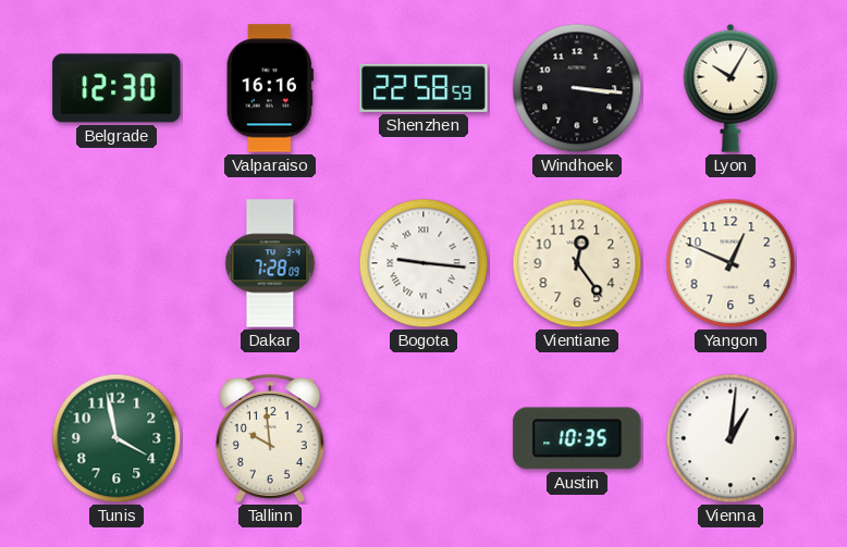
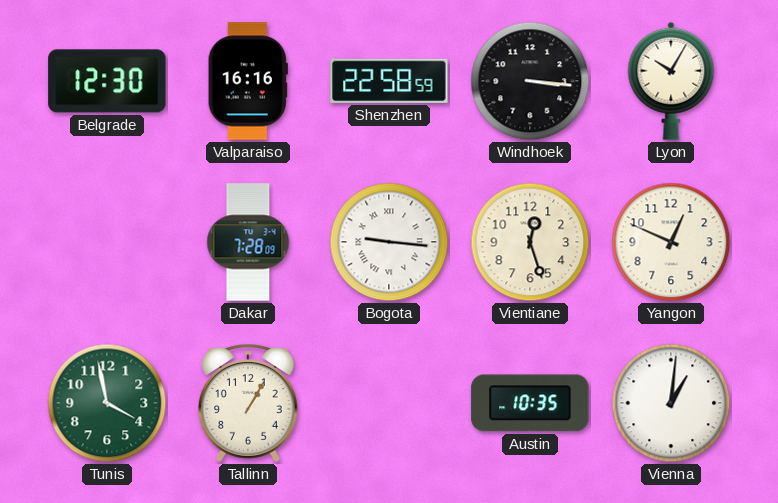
Vientiane: 12:24 -> 12:27 (530, 242)
Tallinn: 9:59 -> 1:05 (249, 403)
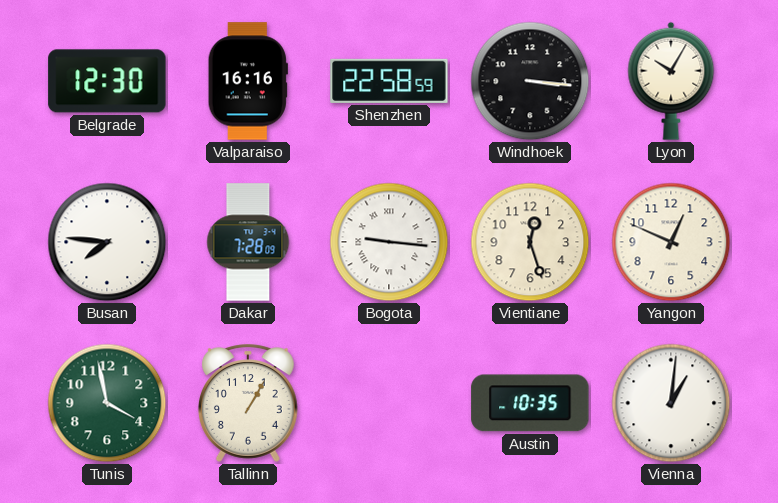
Busan: none -> 7:46 (107, 242)
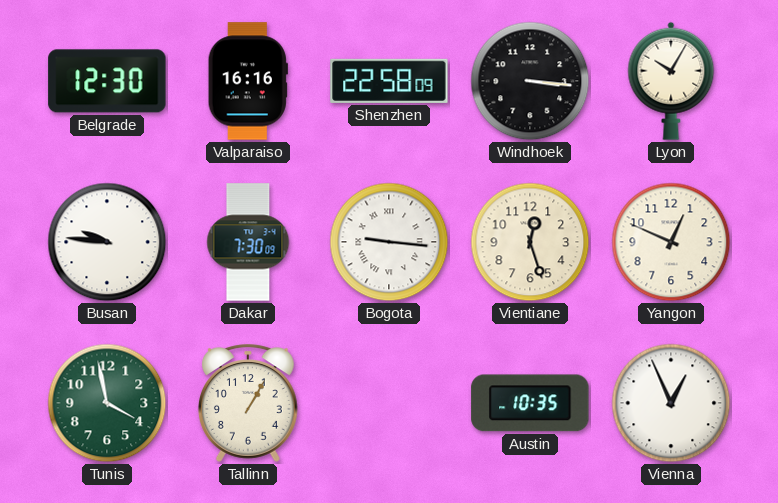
Shenzhen: 22:58:59 -> 22:58:09 (389, 81)
Busan: 7:46 -> 9:46 (107, 242)
Dakar: 7:28 -> 7:30 (248, 242)
Vienna: 1:01 -> 12:56 (671, 403)
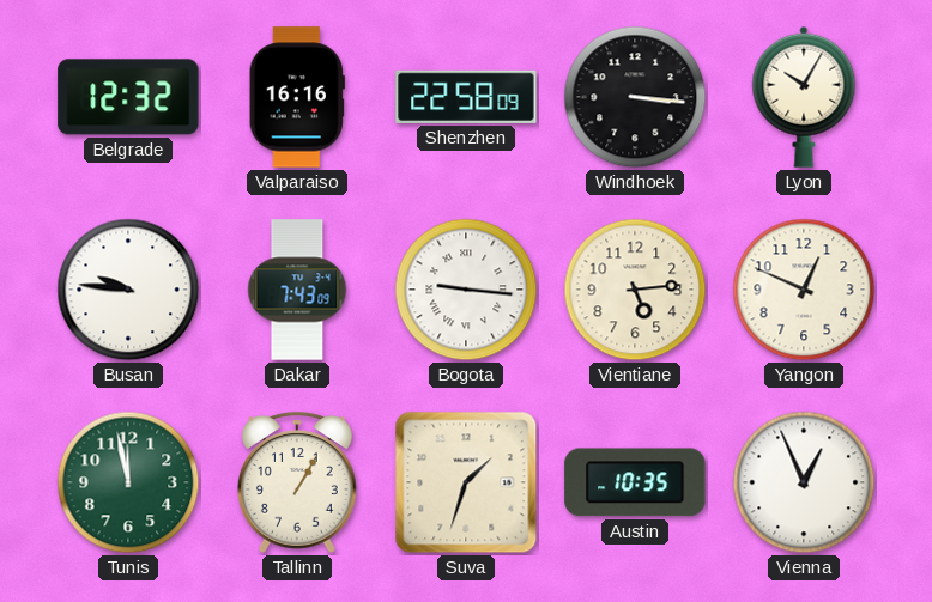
Belgrade: 12:30 -> 12:32 (128, 97)
Dakar: 7:30 -> 7:43 (297, 290)
Vientiane: 12:27 -> 5:14 (635, 290)
Tunis: 3:58 -> 11:58 (128, 482)
Suva: none -> 1:33 (466, 482)
